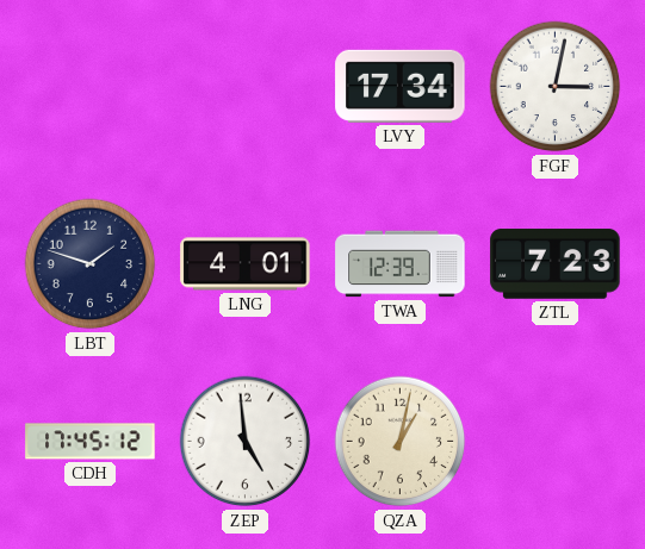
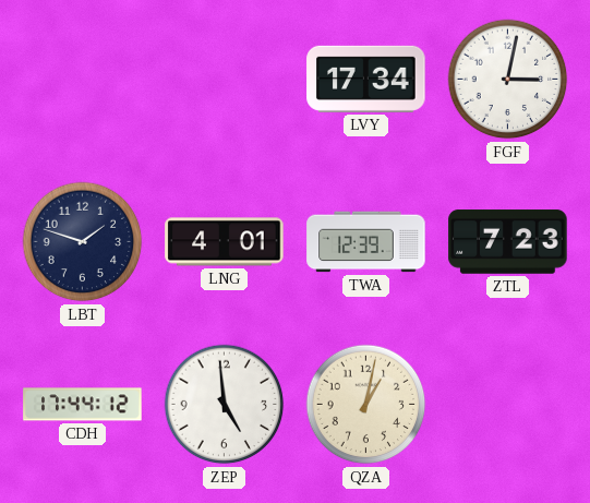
CDH: 17:45 -> 17:44 (83, 405)
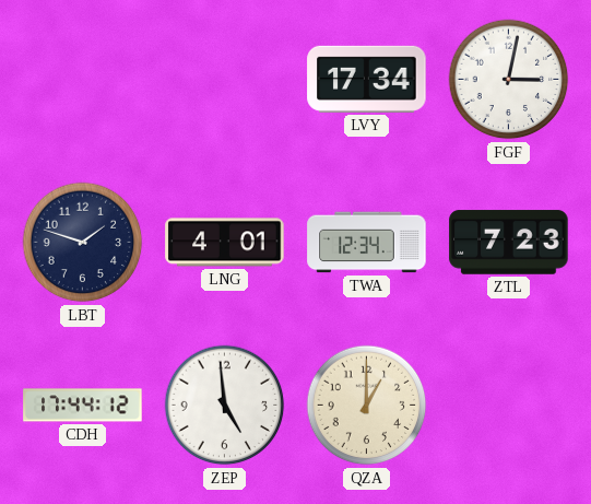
TWA: 12:39 -> 12:34 (367, 243)
QZA: 1:02 -> 1:00 (367, 406)
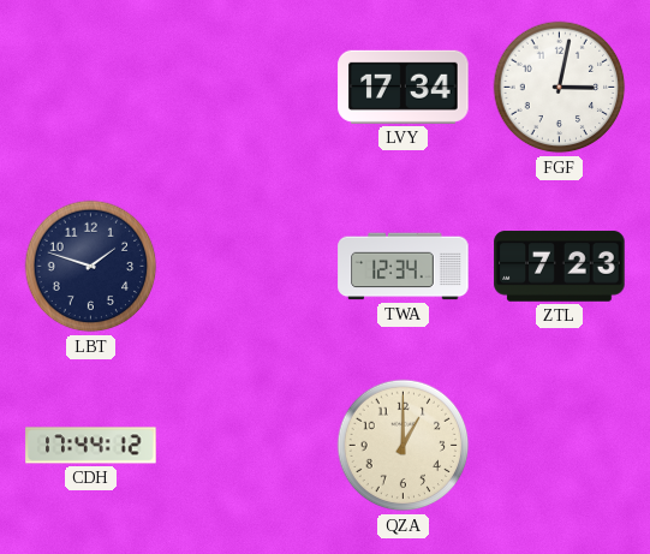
LNG: 4:01 -> none (225, 243)
ZEP: 4:59 -> none (225, 406)
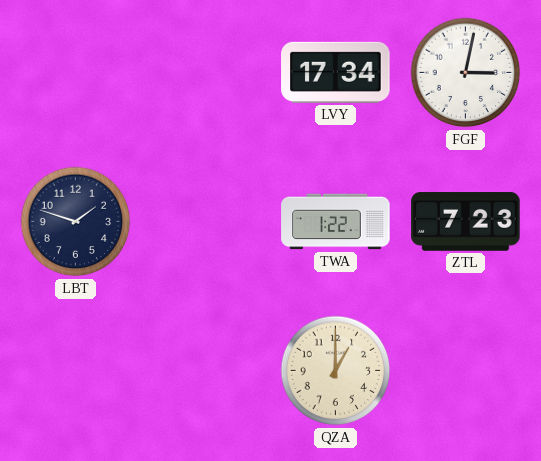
TWA: 12:34 -> 1:22 (336, 222)
CDH: 17:44 -> none (91, 446)
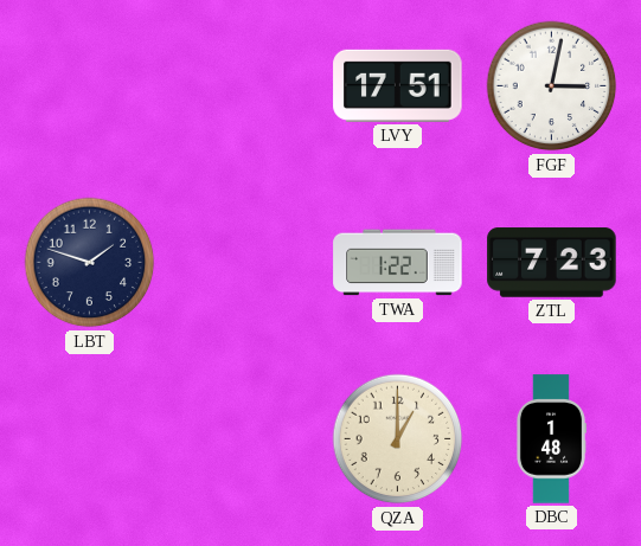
LVY: 17:34 -> 17:51 (398, 85)
DBC: none -> 1:48 (550, 439)
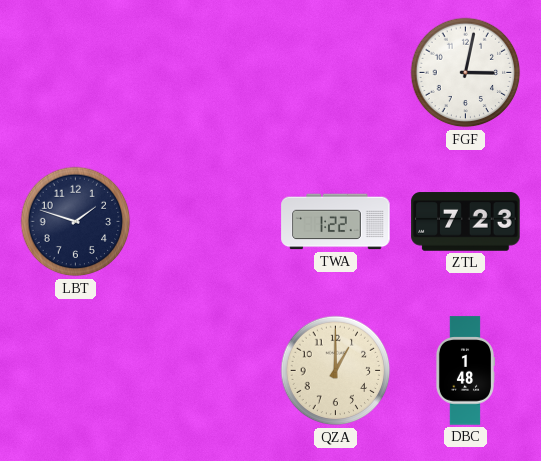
LVY: 17:51 -> none (398, 85)
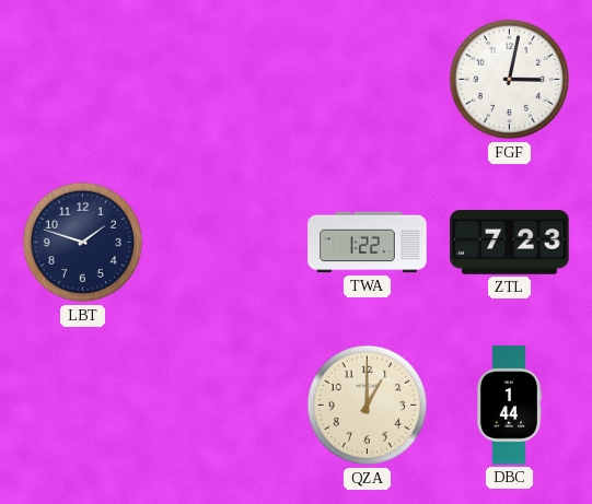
DBC: 1:48 -> 1:44 (508, 406)
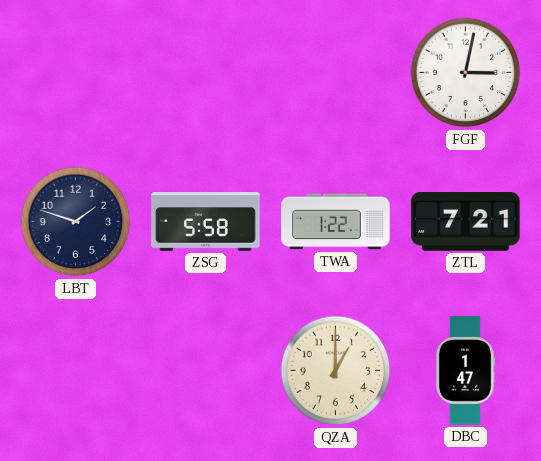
ZSG: none -> 5:58 (206, 222)
ZTL: 7:23 -> 7:21 (466, 222)
DBC: 1:44 -> 1:47 (464, 371)
